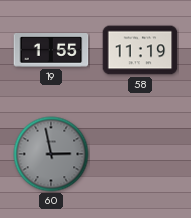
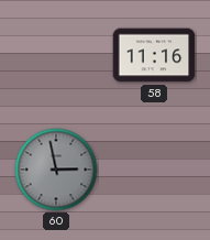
19: 1:55 -> none (51, 50)
58: 11:19 -> 11:16 (154, 55)
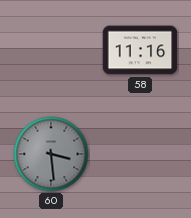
60: 2:58 -> 3:29 (51, 154)
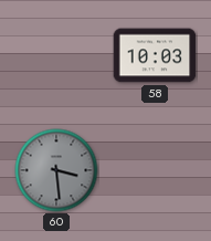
58: 11:16 -> 10:03 (155, 55)
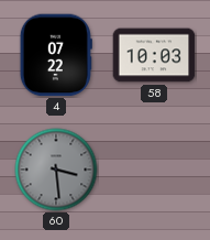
4: none -> 07:22 (56, 55)
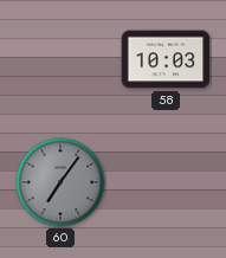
4: 07:22 -> none (56, 55)
60: 3:29 -> 7:06 (60, 182)
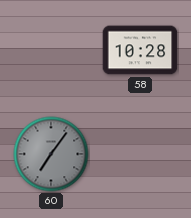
58: 10:03 -> 10:28 (140, 50)
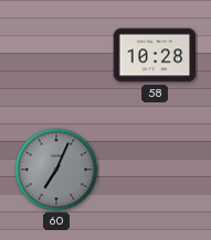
60: 7:06 -> 7:04 (56, 170)
